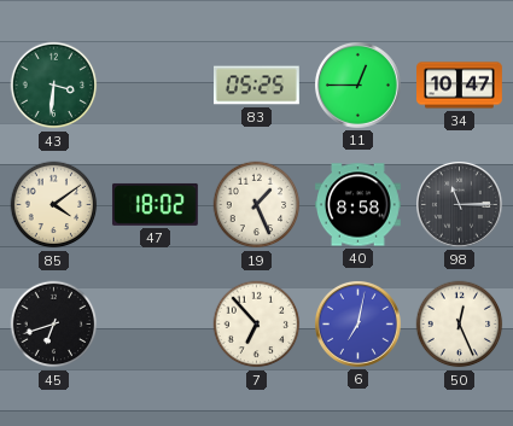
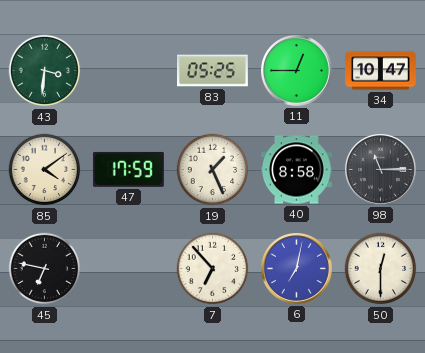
47: 18:02 -> 17:59 (128, 169)
45: 6:42 -> 6:47 (45, 269)
50: 12:26 -> 12:30 (381, 269)
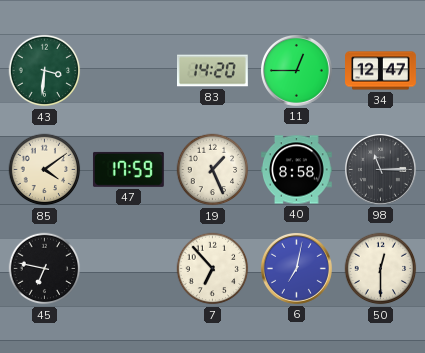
83: 05:25 -> 14:20 (213, 71)
34: 10:47 -> 12:47 (381, 71)
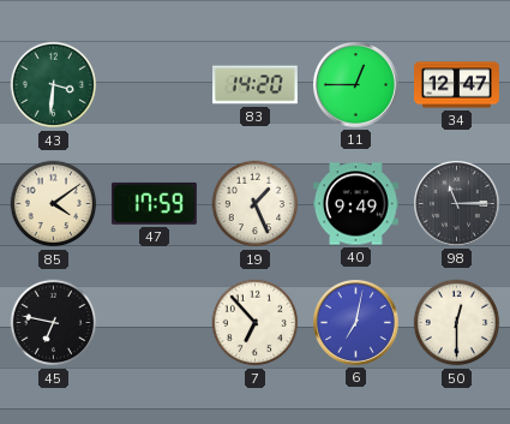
40: 8:58 -> 9:49 (356, 204)
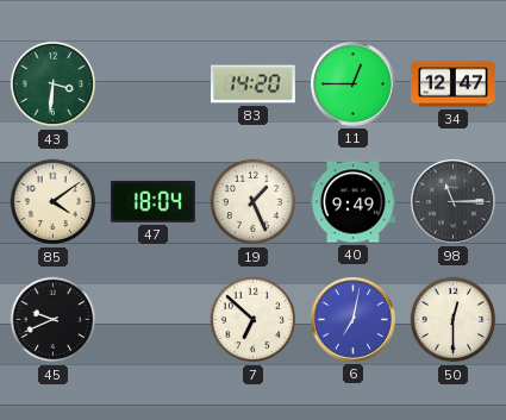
47: 17:59 -> 18:04 (152, 201)
45: 6:47 -> 9:41 (54, 320)
7: 6:53 -> 6:52 (254, 320)
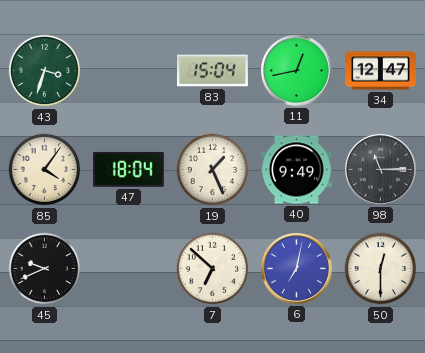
43: 3:31 -> 3:33 (45, 71)
83: 14:20 -> 15:04 (213, 71)
11: 12:45 -> 12:43 (297, 71)
85: 4:09 -> 4:06 (45, 170)
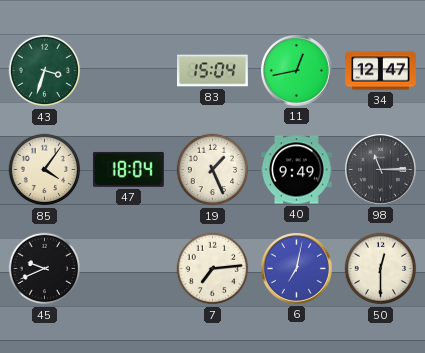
7: 6:52 -> 7:14 (213, 269)
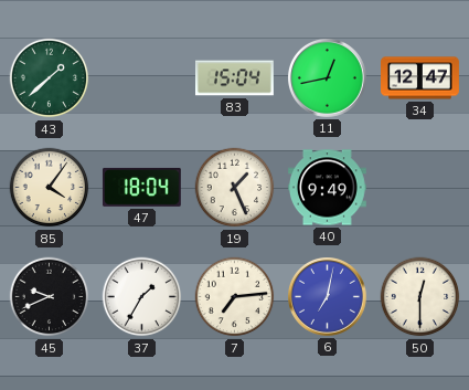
43: 3:33 -> 1:38 (50, 78)
98: 11:15 -> none (381, 170)
37: none -> 1:35 (142, 297)
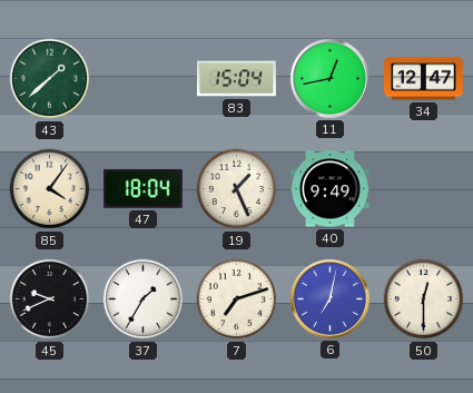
7: 7:14 -> 7:12 (237, 299)
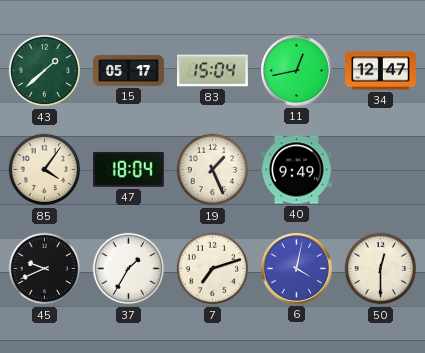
15: none -> 05:17 (129, 71)
6: 7:02 -> 4:02 (297, 269)
